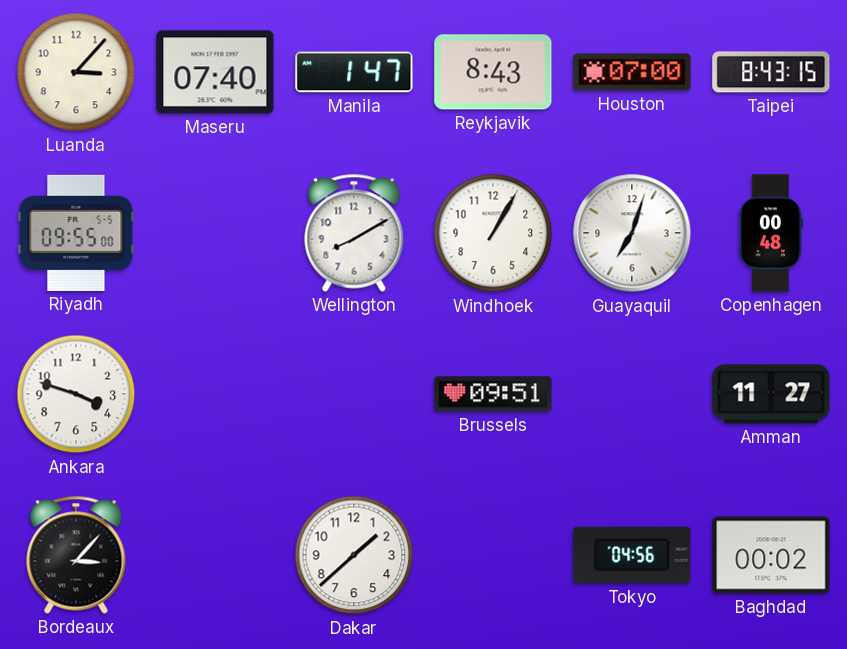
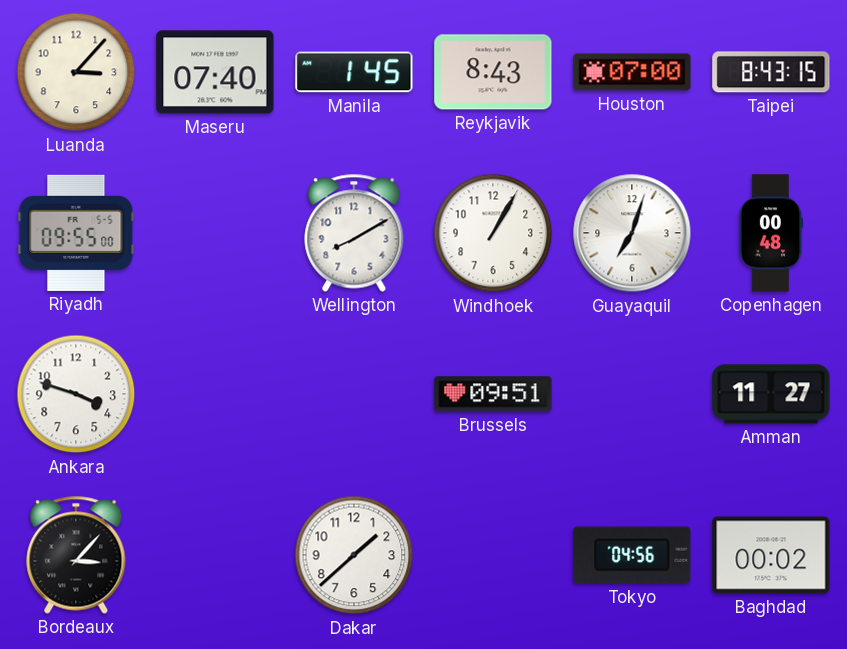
Manila: 1:47 -> 1:45 (354, 72)
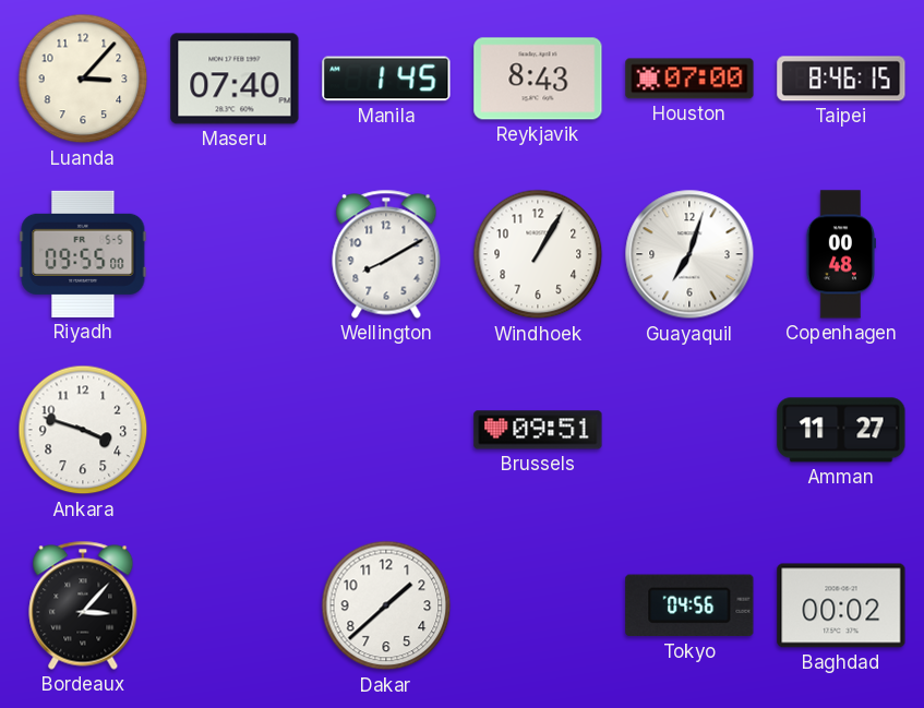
Taipei: 8:43 -> 8:46 (841, 79)
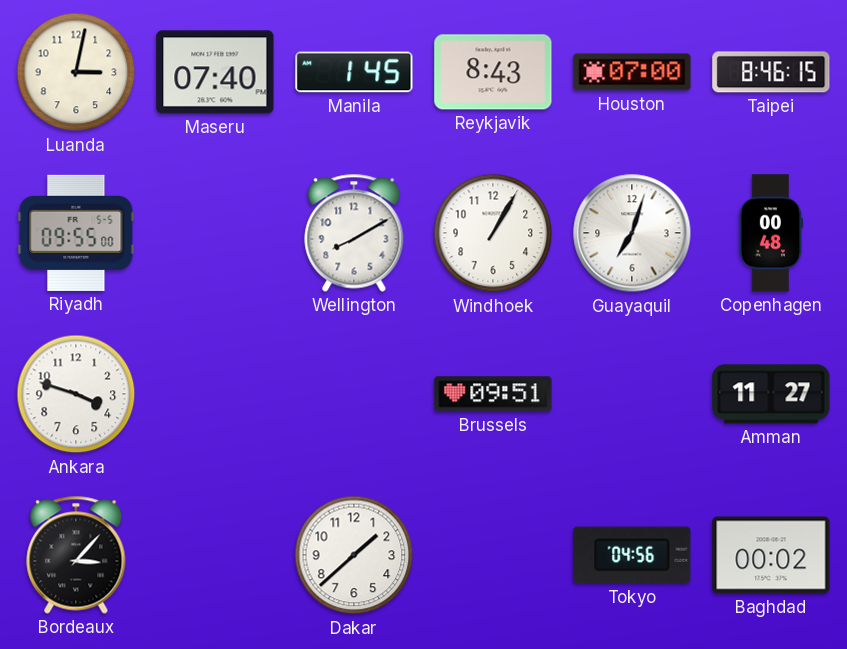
Luanda: 3:07 -> 3:02 (76, 72)
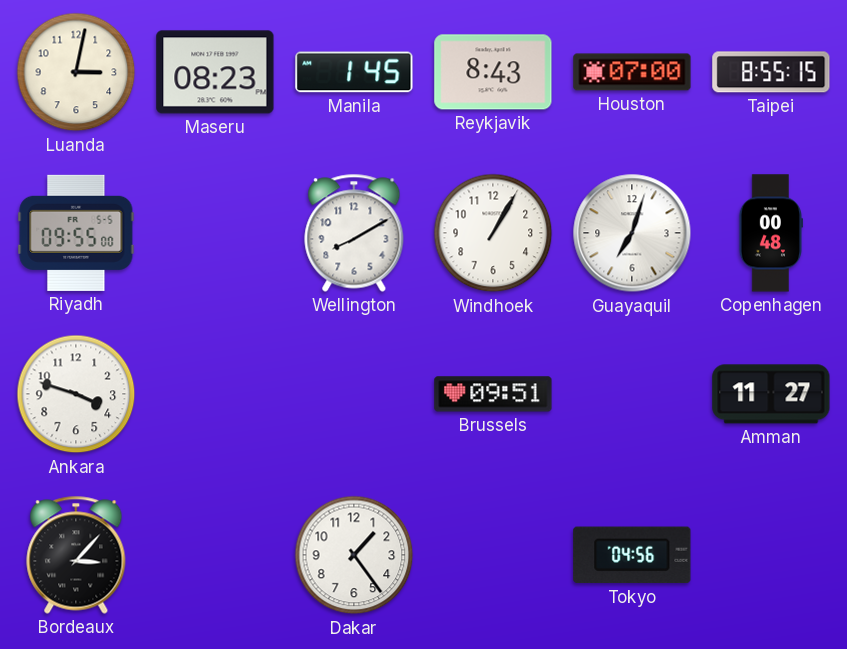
Maseru: 07:40 -> 08:23 (215, 72)
Taipei: 8:46 -> 8:55 (771, 72)
Dakar: 1:38 -> 1:24 (354, 555)
Baghdad: 00:02 -> none (771, 555)
